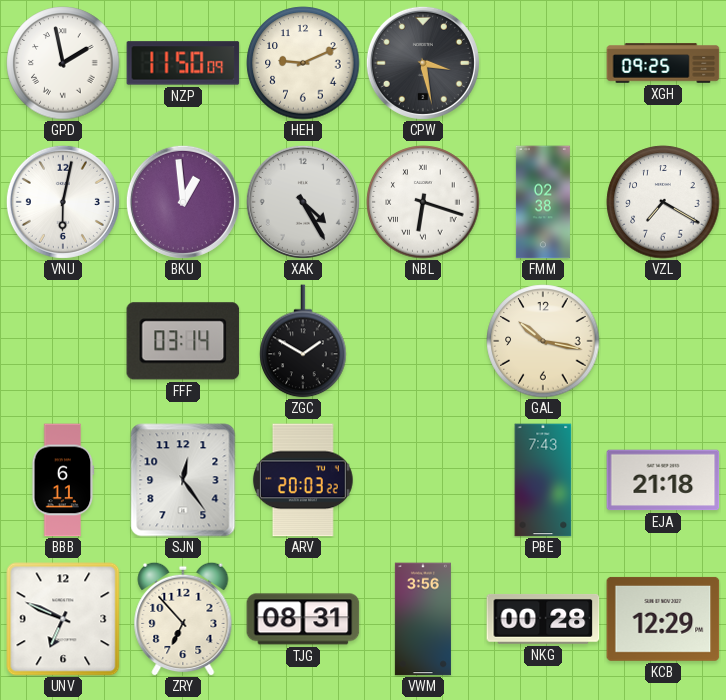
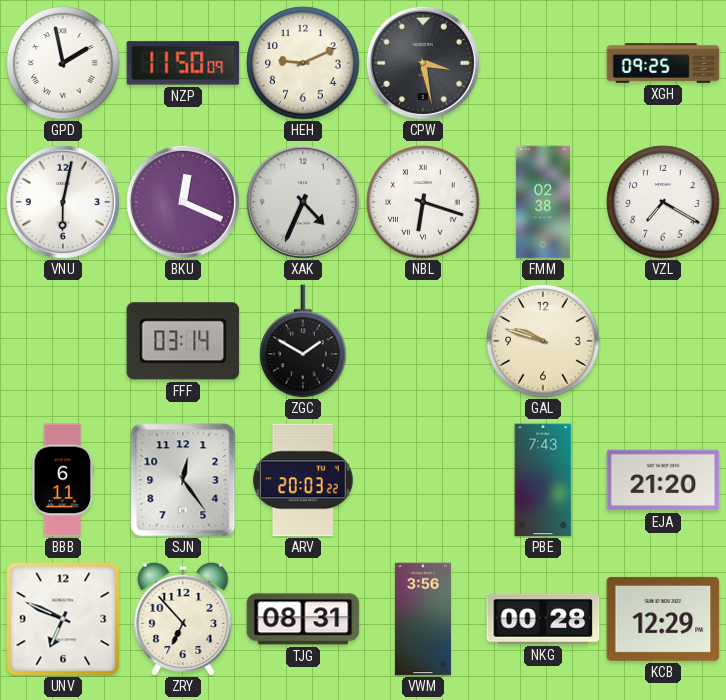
BKU: 12:59 -> 12:19 (183, 202)
XAK: 4:25 -> 4:34 (303, 202)
GAL: 10:17 -> 9:48 (543, 341)
EJA: 21:18 -> 21:20 (663, 480)
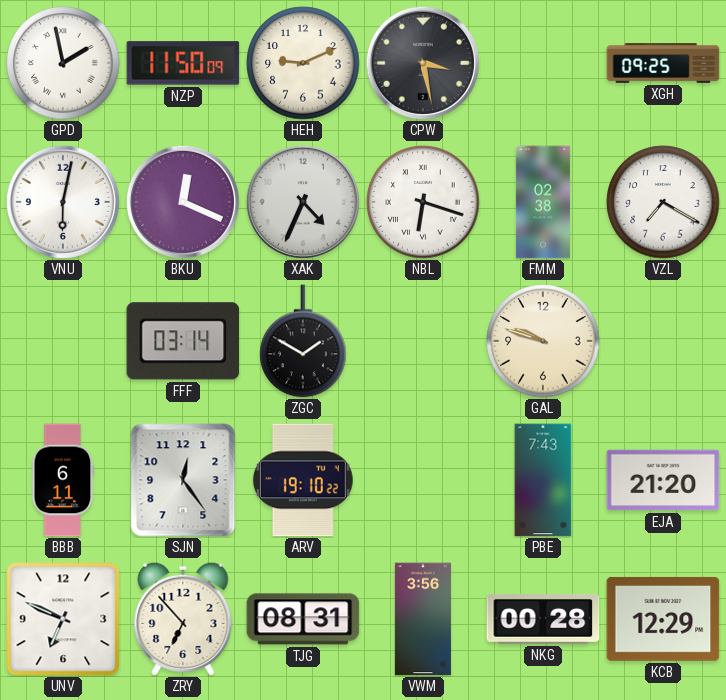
ARV: 20:03 -> 19:10 (303, 480)
